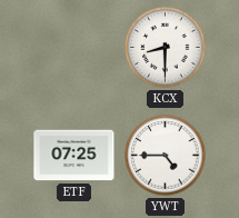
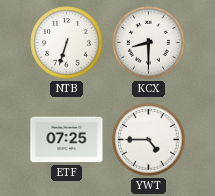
NTB: none -> 6:33 (67, 43)
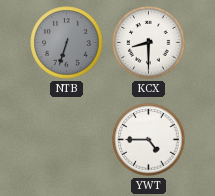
NTB dial: white -> grey (67, 43)
ETF: 07:25 -> none (67, 140)
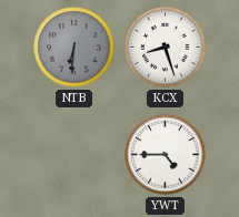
NTB: 6:33 -> 6:31 (74, 48)
KCX: 8:30 -> 8:27 (166, 48)
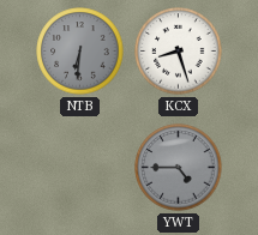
YWT dial: white -> grey (179, 168)
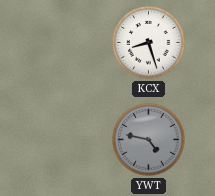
NTB: 6:31 -> none (80, 52)
YWT: 4:45 -> 4:47 (149, 140)
